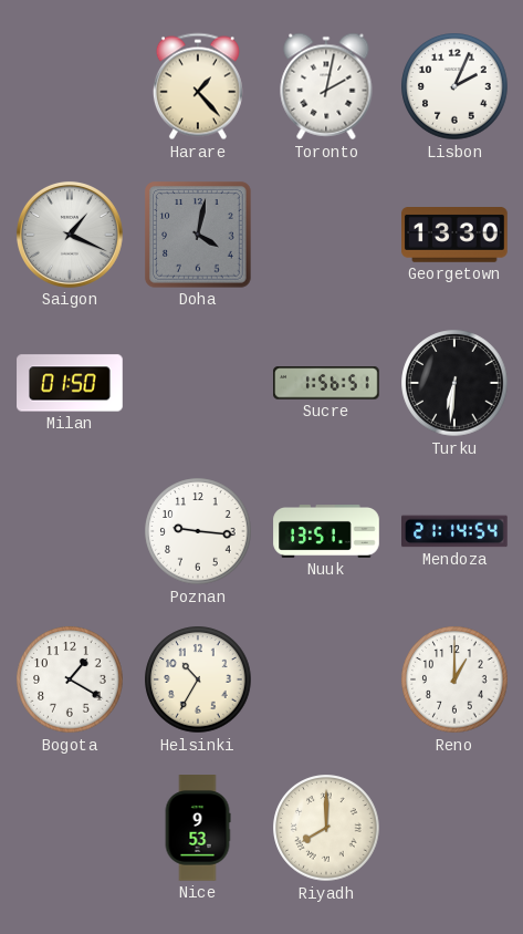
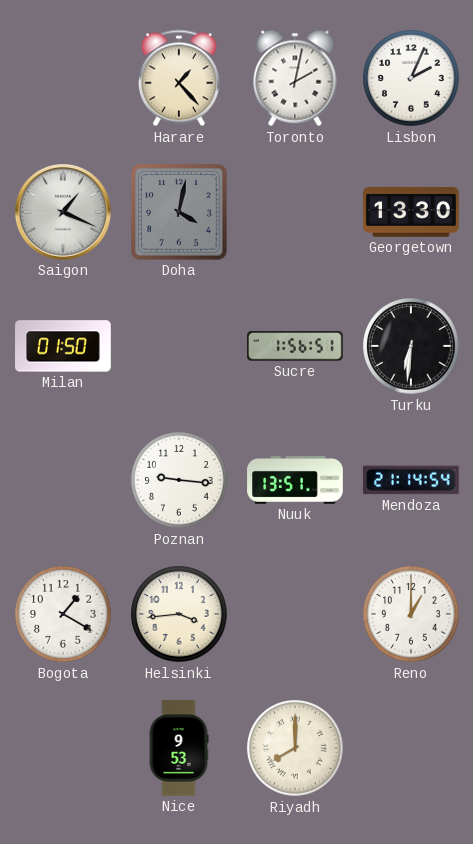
Helsinki: 10:35 -> 3:44 (179, 614)
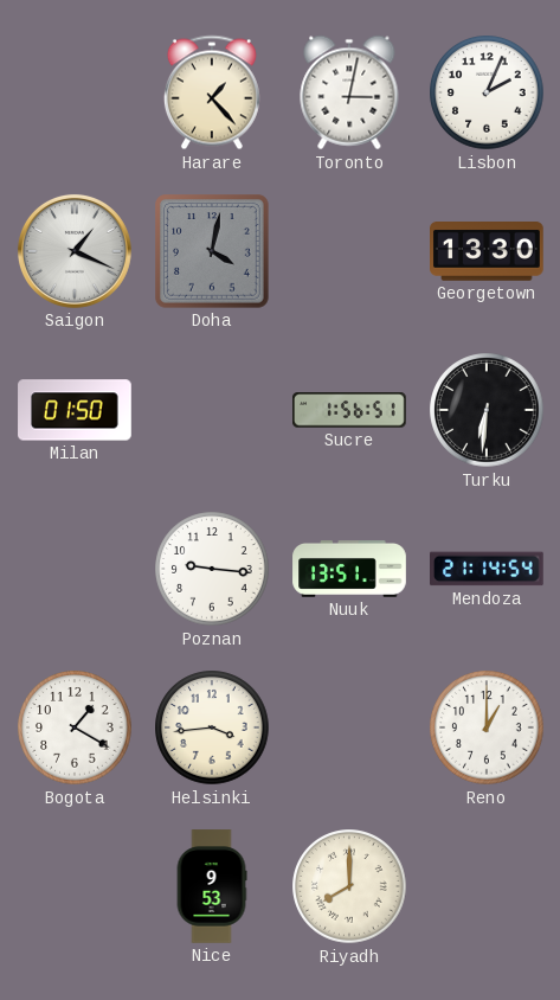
Toronto: 2:02 -> 3:02 (349, 92)
